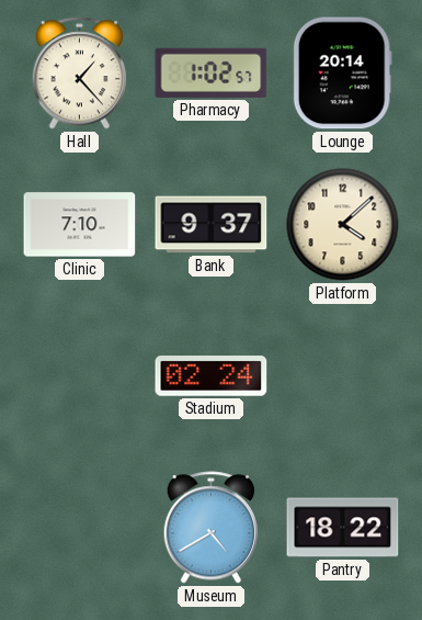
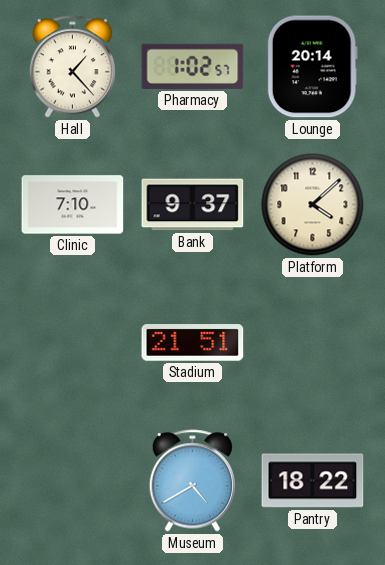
Stadium: 02:24 -> 21:51 (193, 343)
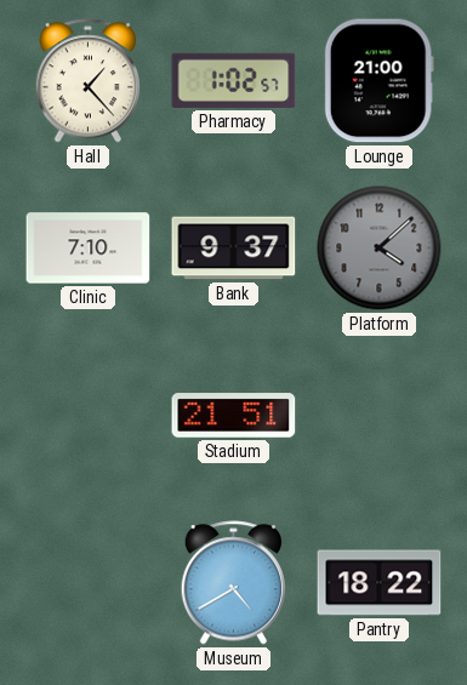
Lounge: 20:14 -> 21:00 (378, 81)
Platform dial: cream -> grey (380, 249)
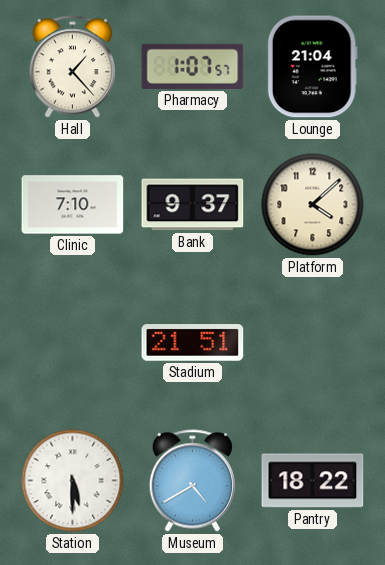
Pharmacy: 1:02 -> 1:07 (193, 66)
Lounge: 21:00 -> 21:04 (312, 67)
Platform dial: grey -> cream (313, 205)
Station: none -> 5:30 (73, 481)
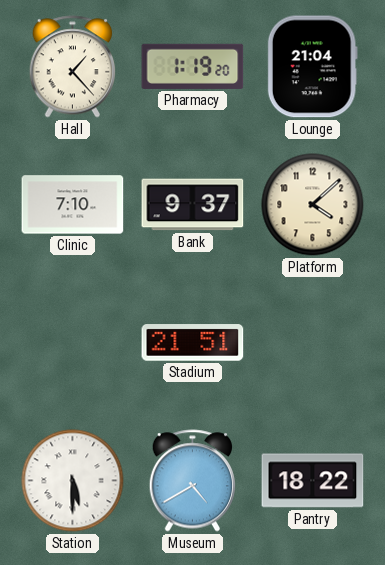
Pharmacy: 1:07 -> 1:19 (193, 66)
